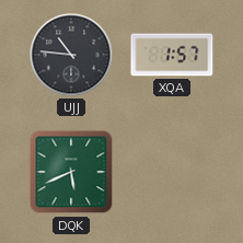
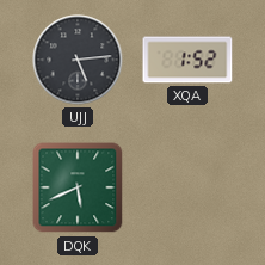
UJJ: 10:46 -> 5:14 (78, 60)
XQA: 1:57 -> 1:52 (187, 60)
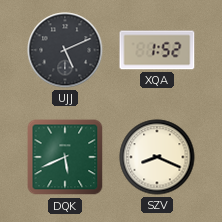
UJJ: 5:14 -> 5:11 (65, 50)
SZV: none -> 8:19 (157, 157)
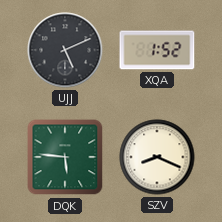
DQK: 5:41 -> 5:46 (65, 157)
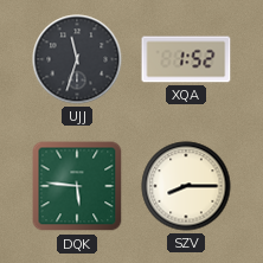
UJJ: 5:11 -> 11:33 (77, 59)
SZV: 8:19 -> 8:15 (186, 186)
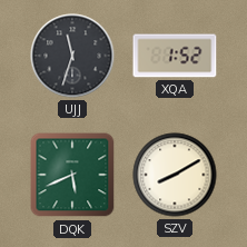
DQK: 5:46 -> 5:41 (72, 175)
SZV: 8:15 -> 8:10 (175, 175)
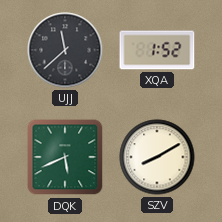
UJJ: 11:33 -> 11:38 (65, 50)
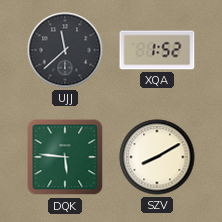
DQK: 5:41 -> 5:46 (65, 157)
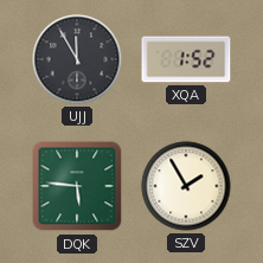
UJJ: 11:38 -> 11:55 (77, 59)
SZV: 8:10 -> 1:55 (186, 186)
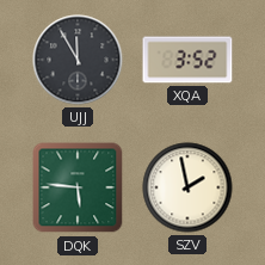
XQA: 1:52 -> 3:52 (187, 60)
SZV: 1:55 -> 1:58 (187, 187)
